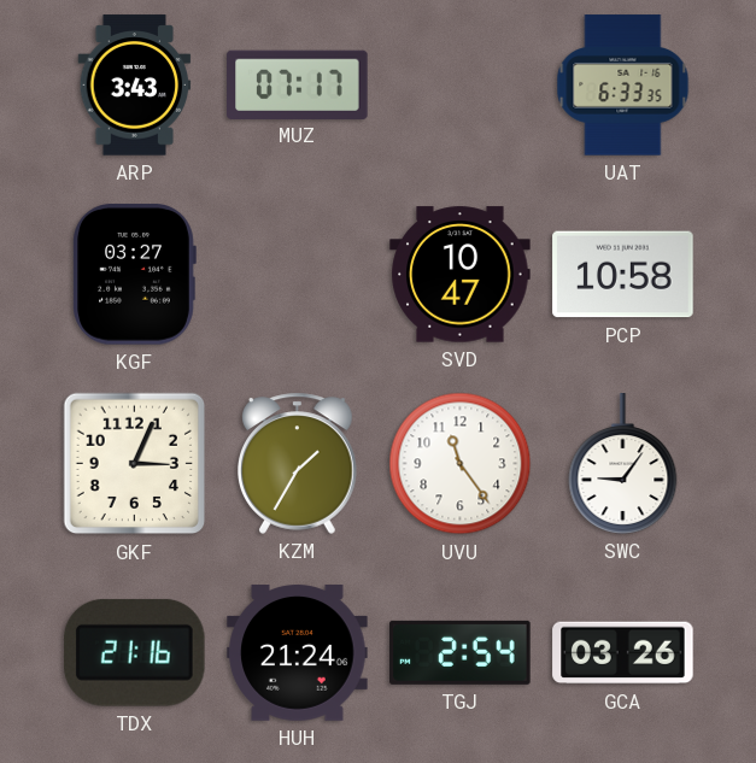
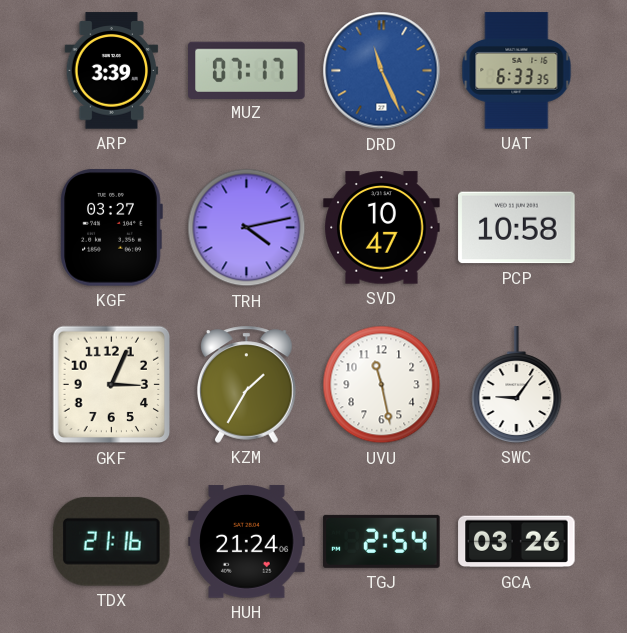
ARP: 3:43 -> 3:39 (112, 71)
DRD: none -> 11:26 (382, 71)
TRH: none -> 4:13 (247, 228)
UVU: 11:24 -> 11:28 (382, 385)
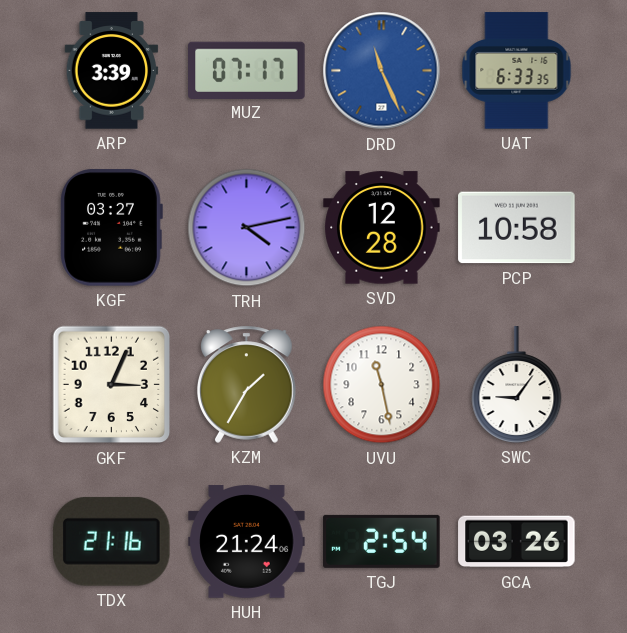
SVD: 10:47 -> 12:28 (382, 228)
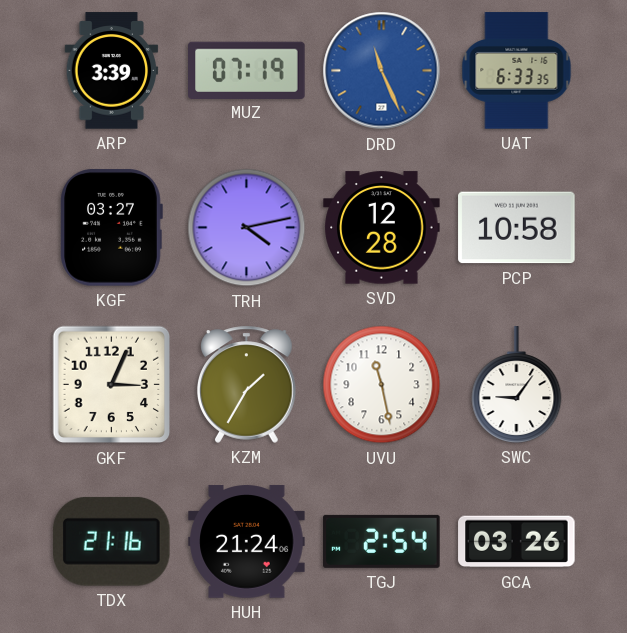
MUZ: 07:17 -> 07:19 (247, 70)
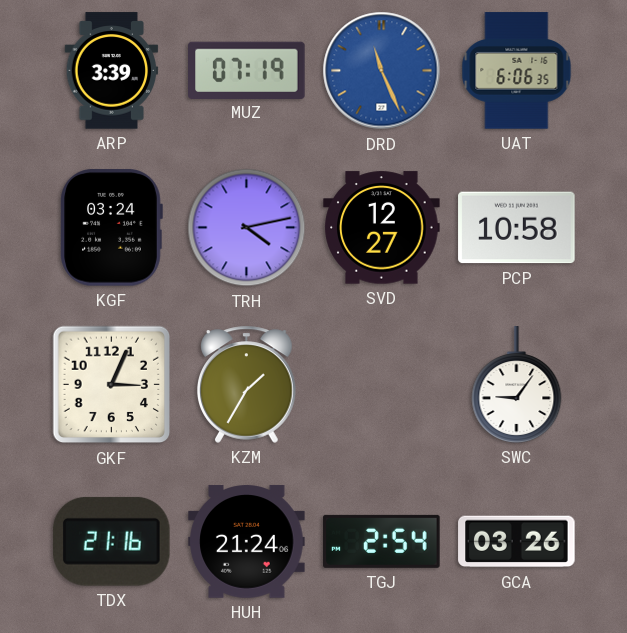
UAT: 6:33 -> 6:06 (517, 71)
KGF: 03:27 -> 03:24 (111, 228)
SVD: 12:28 -> 12:27 (382, 228)
UVU: 11:28 -> none (382, 385)
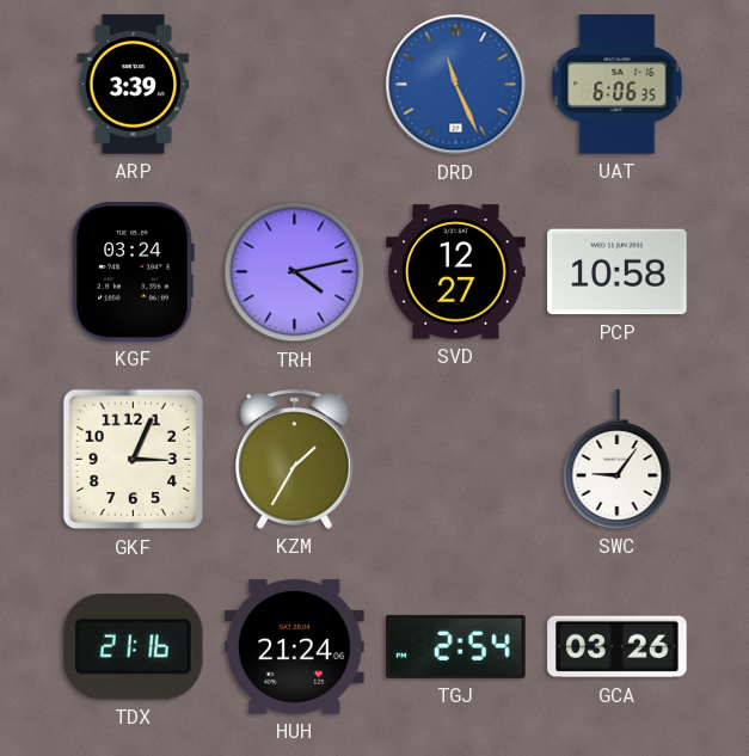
MUZ: 07:19 -> none (247, 70)
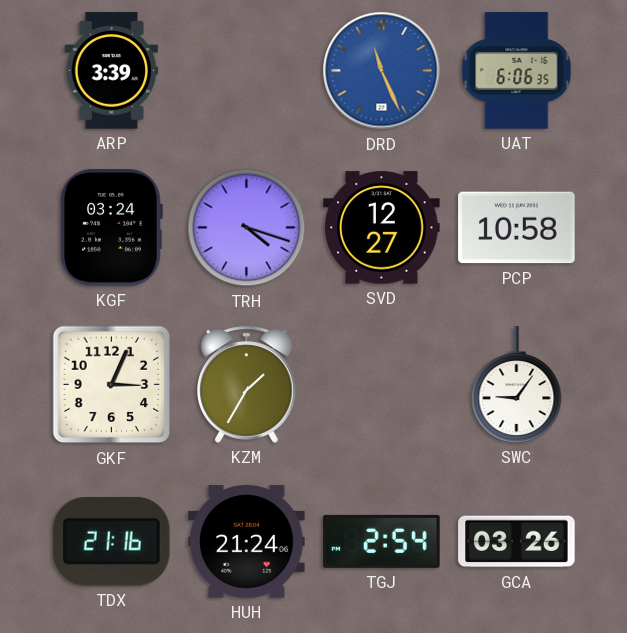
TRH: 4:13 -> 4:18 (247, 228)
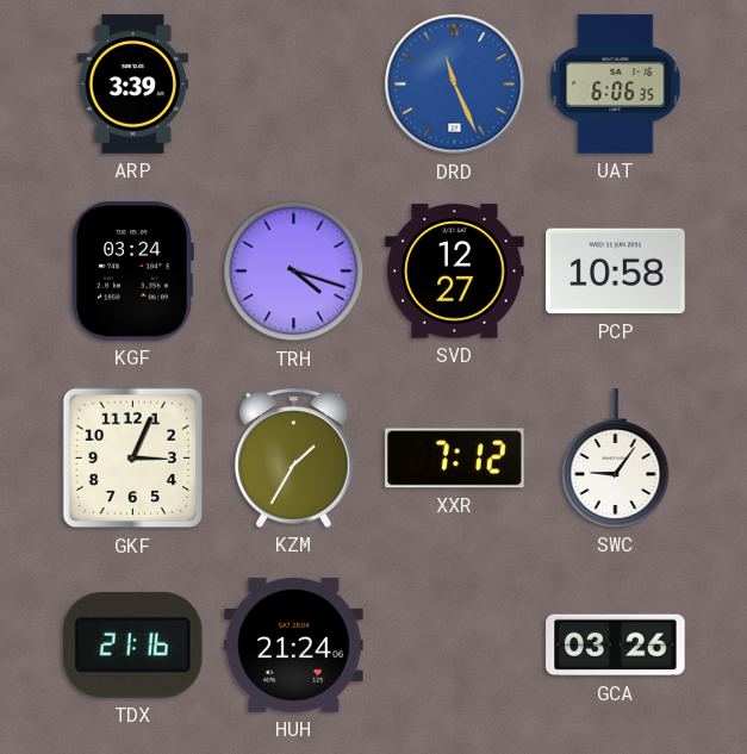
XXR: none -> 7:12 (455, 459)
TGJ: 2:54 -> none (382, 541)
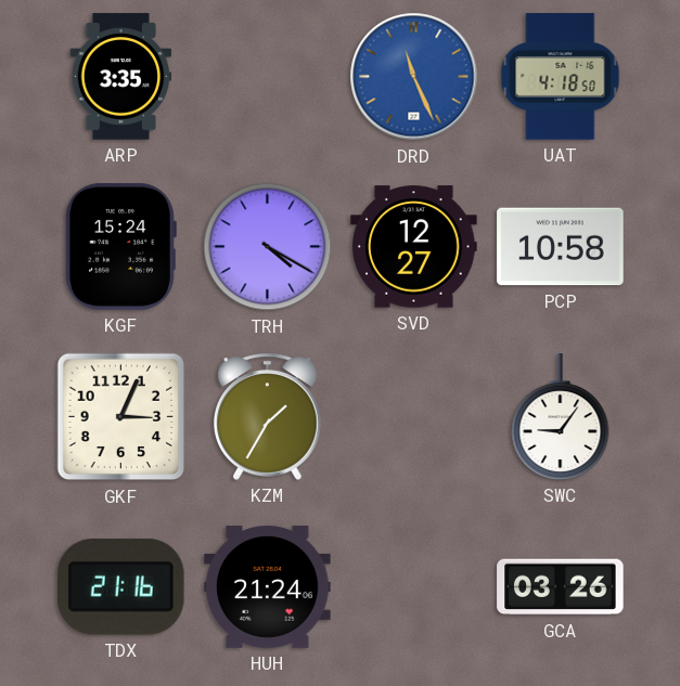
ARP: 3:39 -> 3:35 (121, 77)
UAT: 6:06 -> 4:18 (561, 77)
KGF: 03:24 -> 15:24 (120, 247)
TRH: 4:18 -> 4:20 (268, 247)
XXR: 7:12 -> none (455, 459)
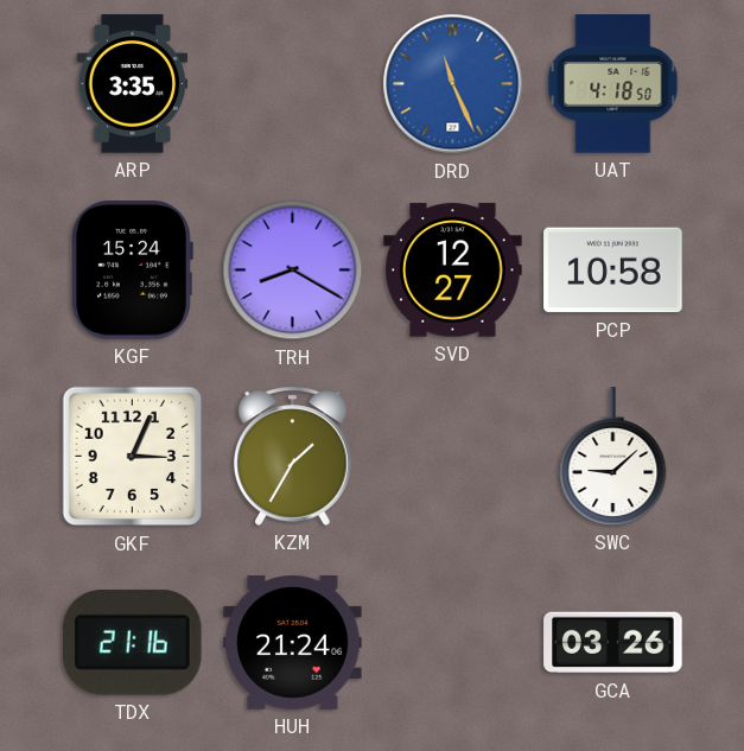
TRH: 4:20 -> 8:20 (293, 271)
SWC: 9:06 -> 9:08 (613, 457)
